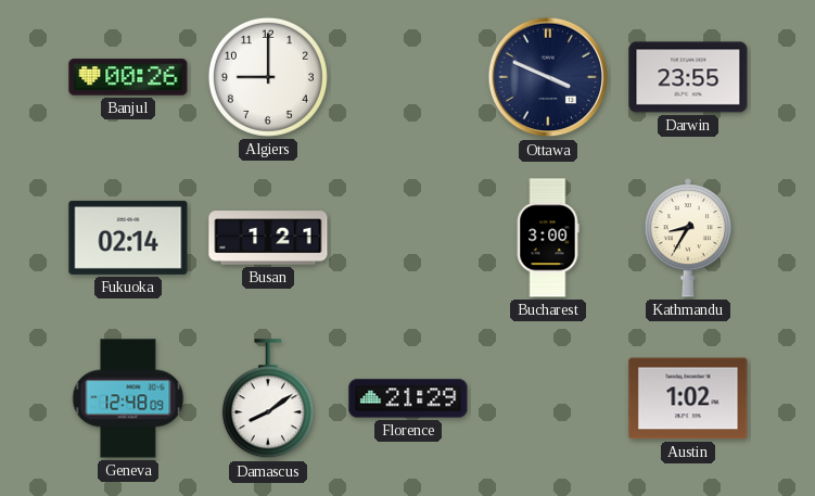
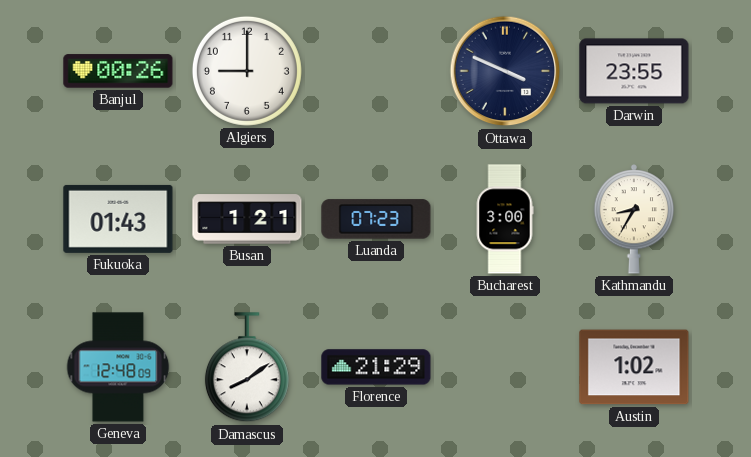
Fukuoka: 02:14 -> 01:43 (118, 219)
Luanda: none -> 07:23 (376, 219)
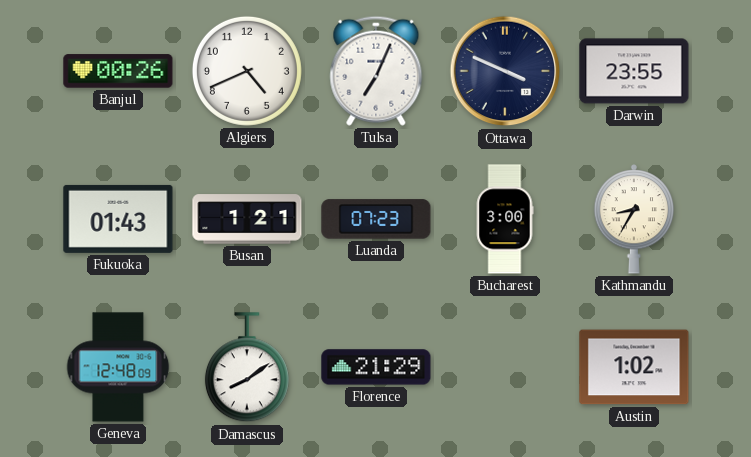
Algiers: 9:00 -> 4:41 (247, 71)
Tulsa: none -> 7:04 (376, 71)
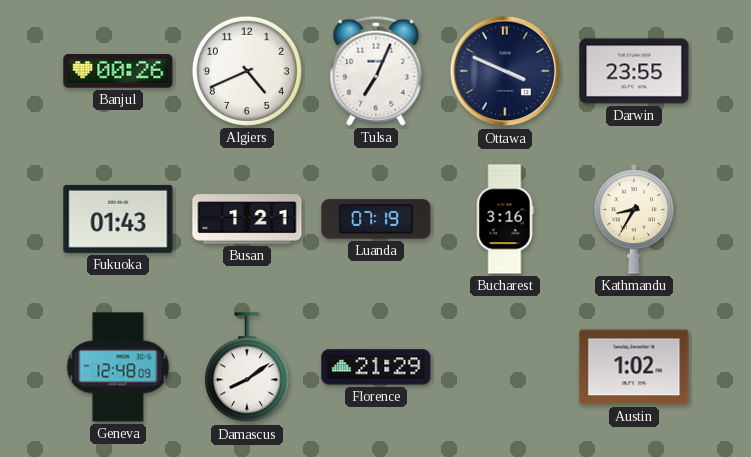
Luanda: 07:23 -> 07:19 (376, 219)
Bucharest: 3:00 -> 3:16 (505, 219)
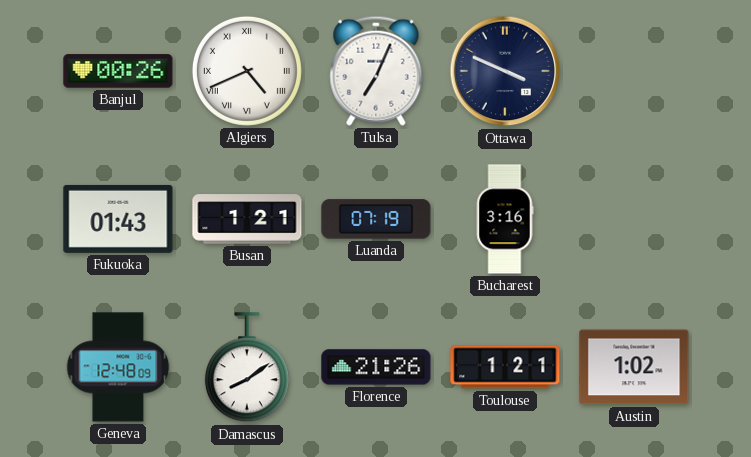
Algiers numerals: Arabic -> Roman (247, 71)
Darwin: 23:55 -> none (634, 71)
Kathmandu: 8:35 -> none (634, 219)
Florence: 21:29 -> 21:26 (376, 367)
Toulouse: none -> 1:21 (505, 367)
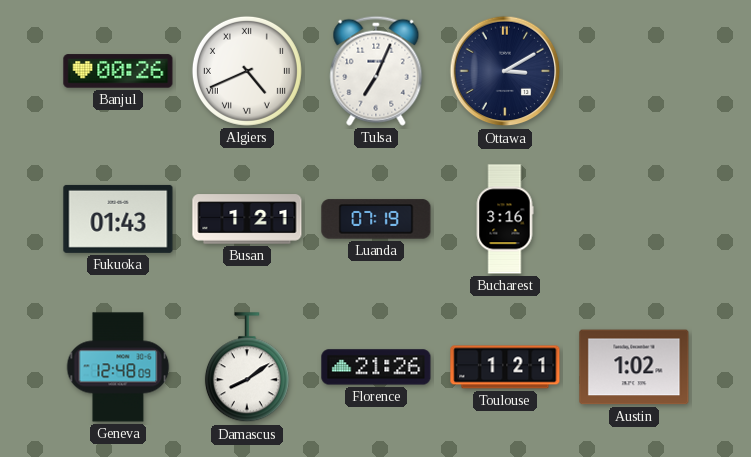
Ottawa: 3:49 -> 3:10 (505, 71)
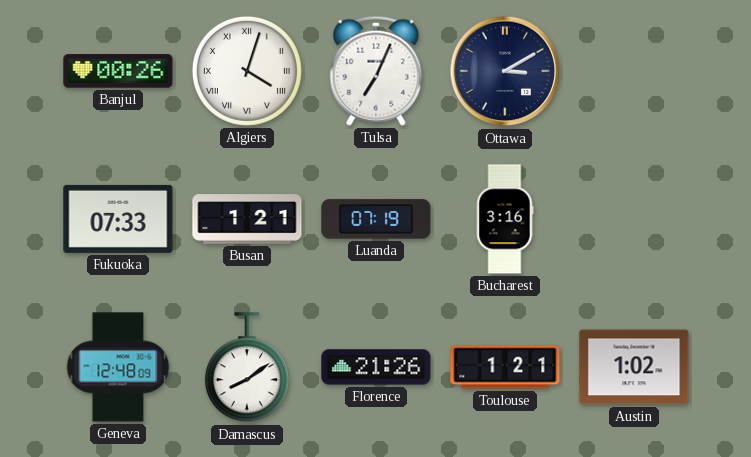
Algiers: 4:41 -> 4:03 (247, 71)
Fukuoka: 01:43 -> 07:33 (118, 219)
